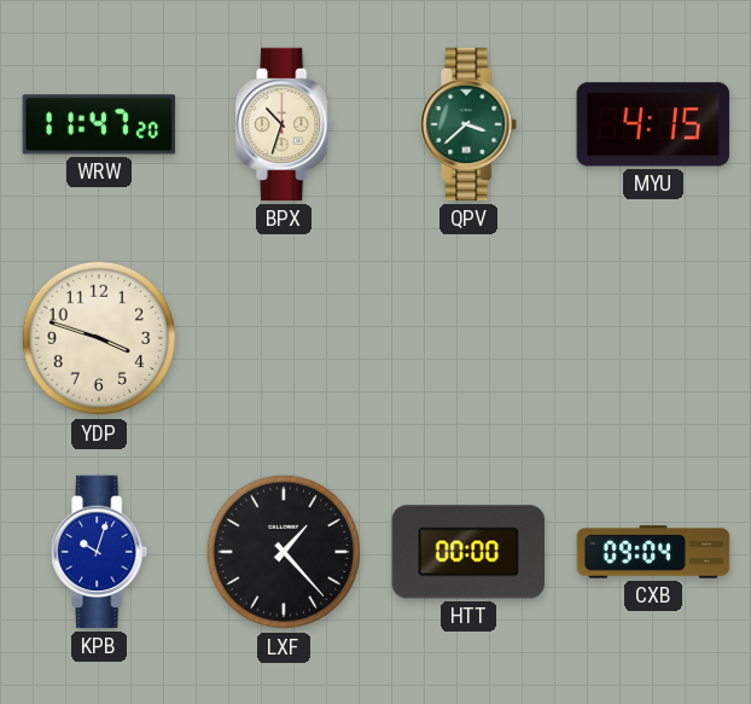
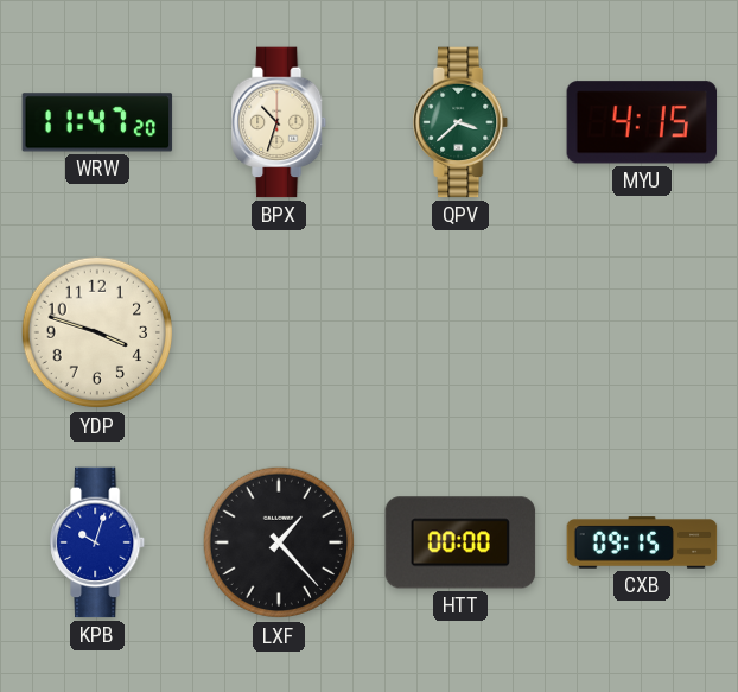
CXB: 09:04 -> 09:15 (642, 542)
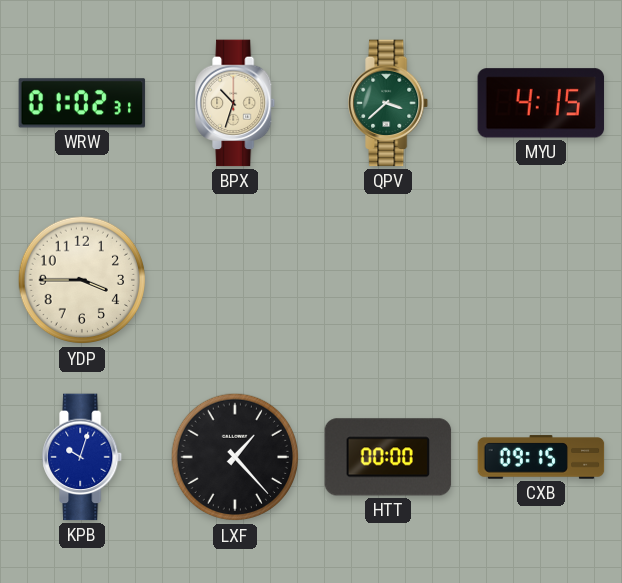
WRW: 11:47 -> 01:02 (82, 103)
YDP: 3:48 -> 3:45 (82, 280)
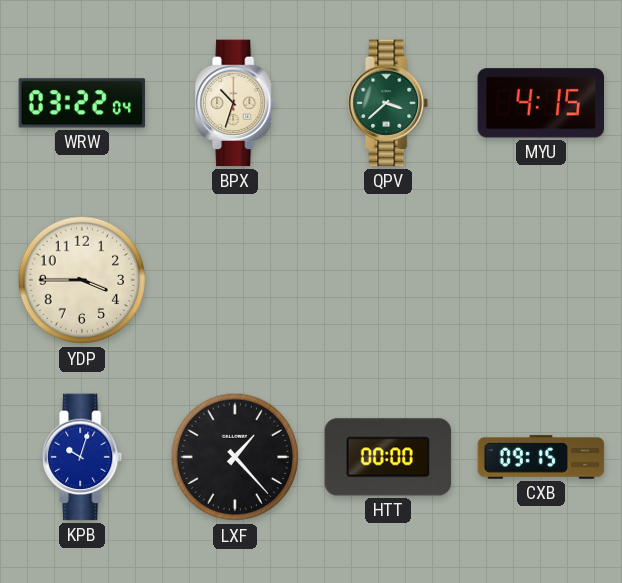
WRW: 01:02 -> 03:22 (82, 103)
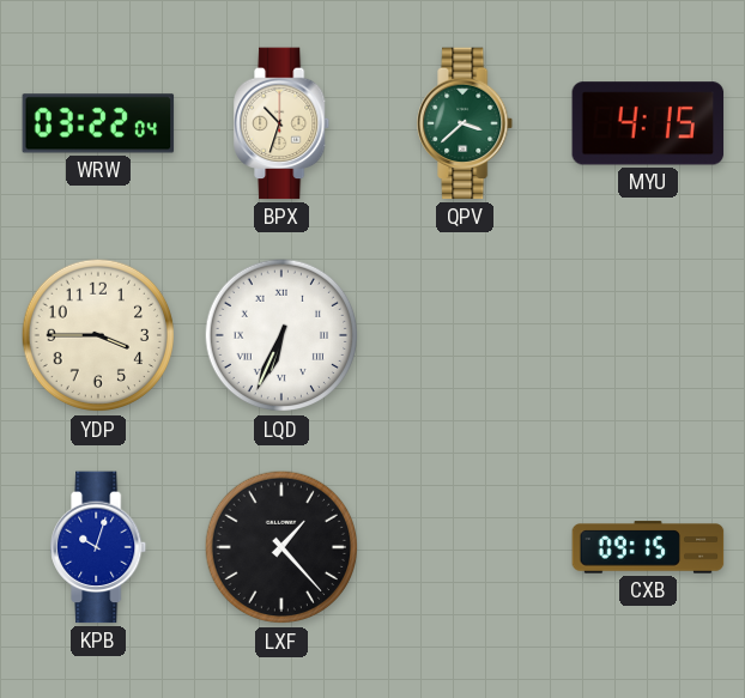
LQD: none -> 6:34 (281, 335)
HTT: 00:00 -> none (388, 457)
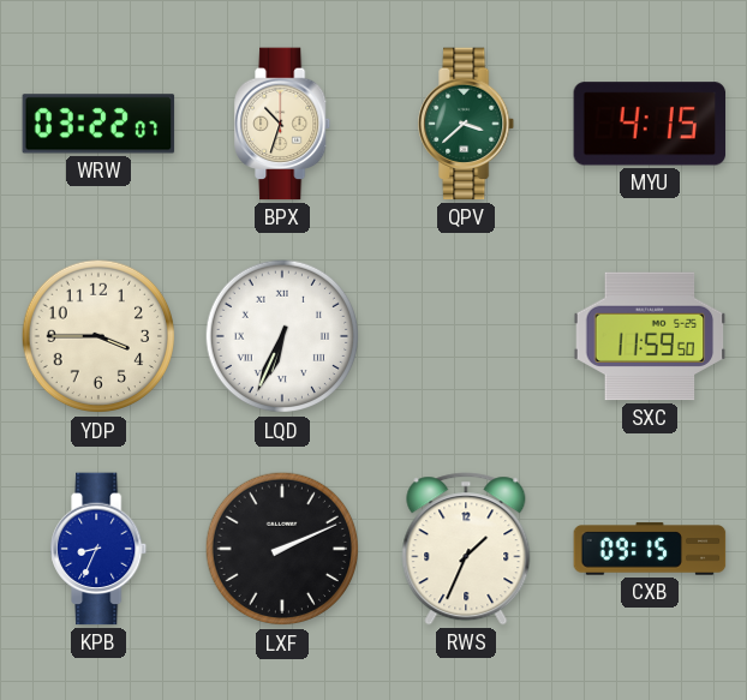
WRW: 03:22:04 -> 03:22:07 (98, 124)
SXC: none -> 11:59 (650, 336)
KPB: 10:03 -> 8:34 (100, 549)
LXF: 1:23 -> 2:11 (282, 549)
RWS: none -> 1:34 (466, 549)
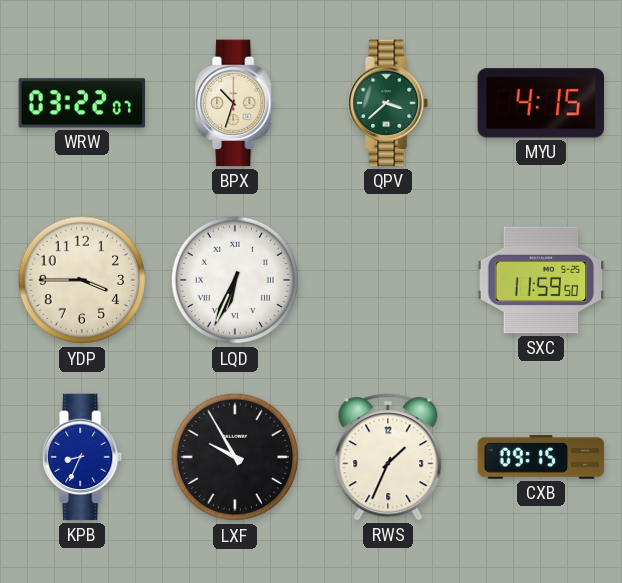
LXF: 2:11 -> 9:55 (235, 457)
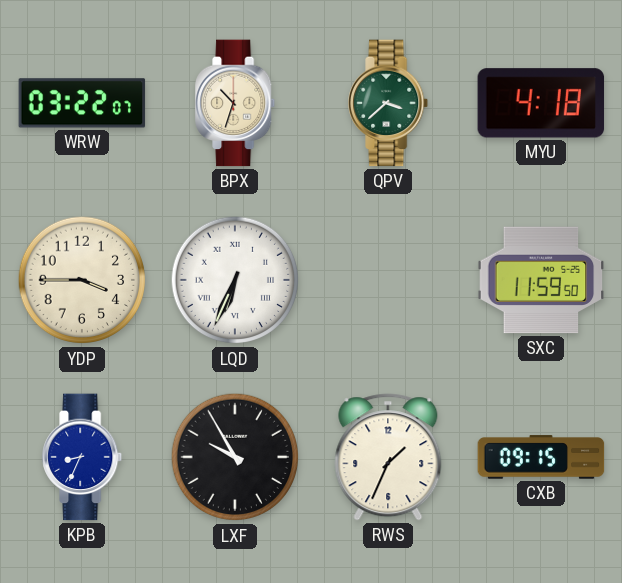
MYU: 4:15 -> 4:18 (541, 103)
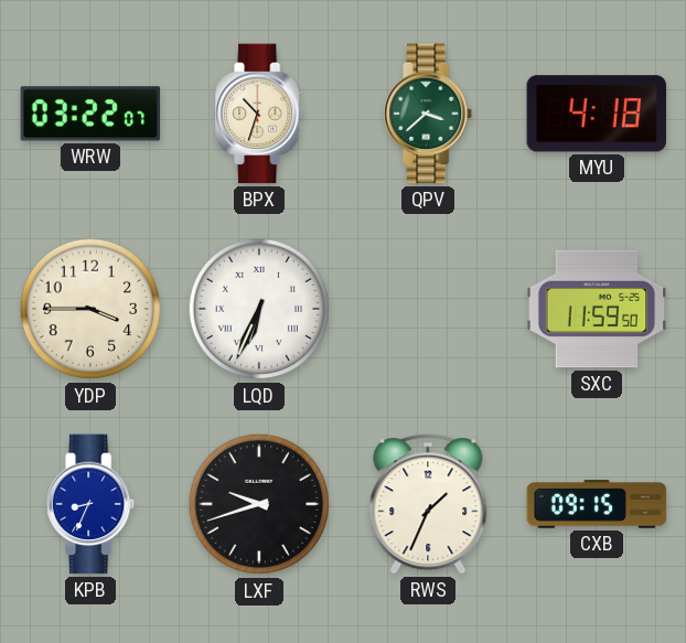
LXF: 9:55 -> 9:42 (259, 504)
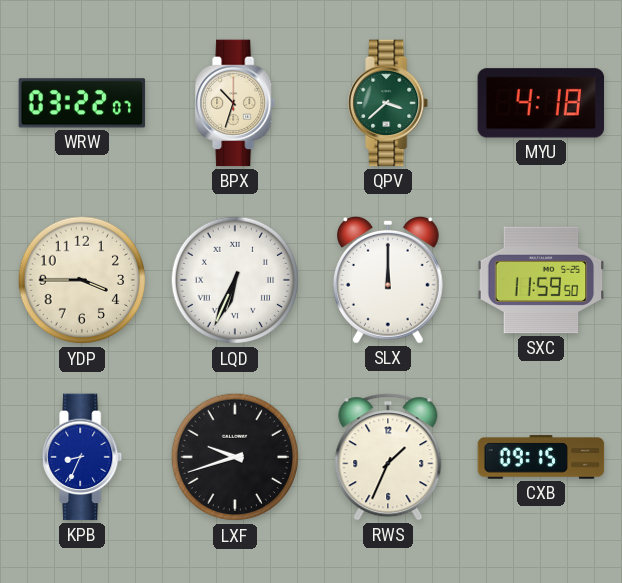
SLX: none -> 12:00 (388, 280)
